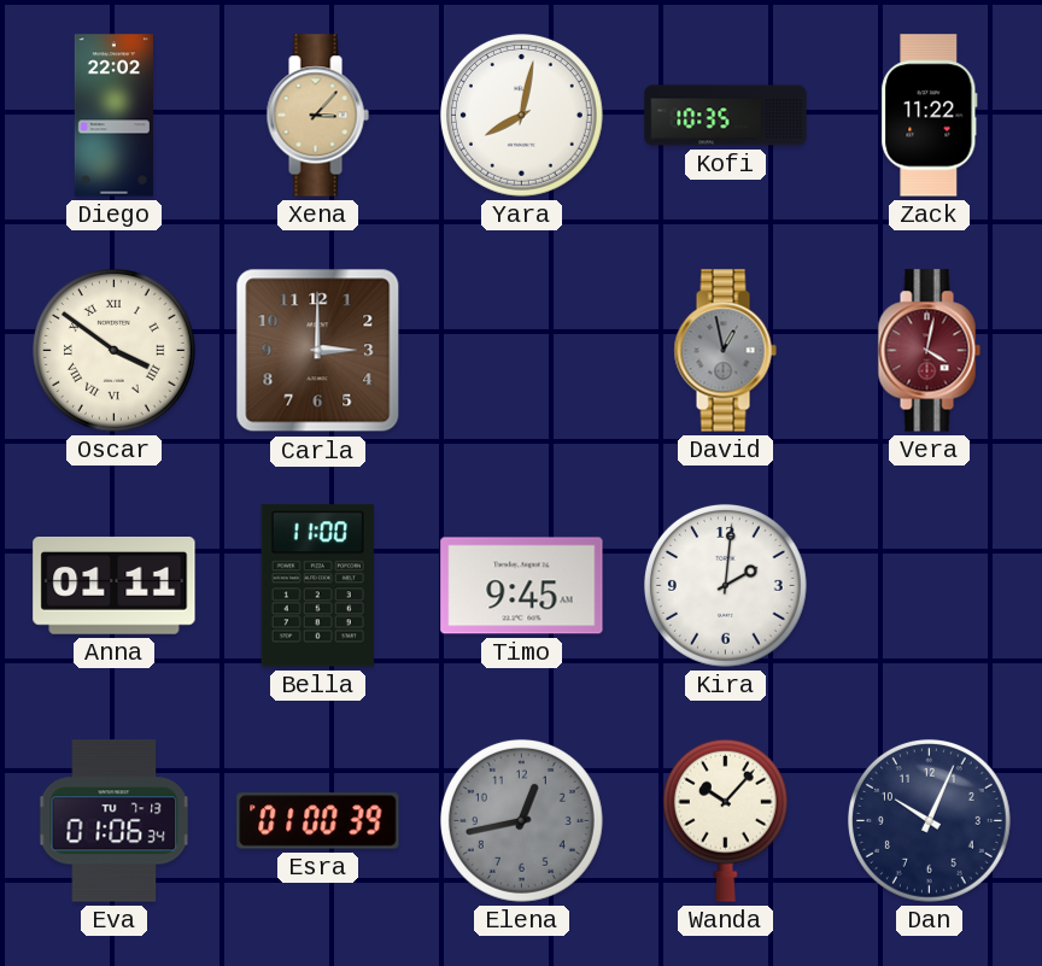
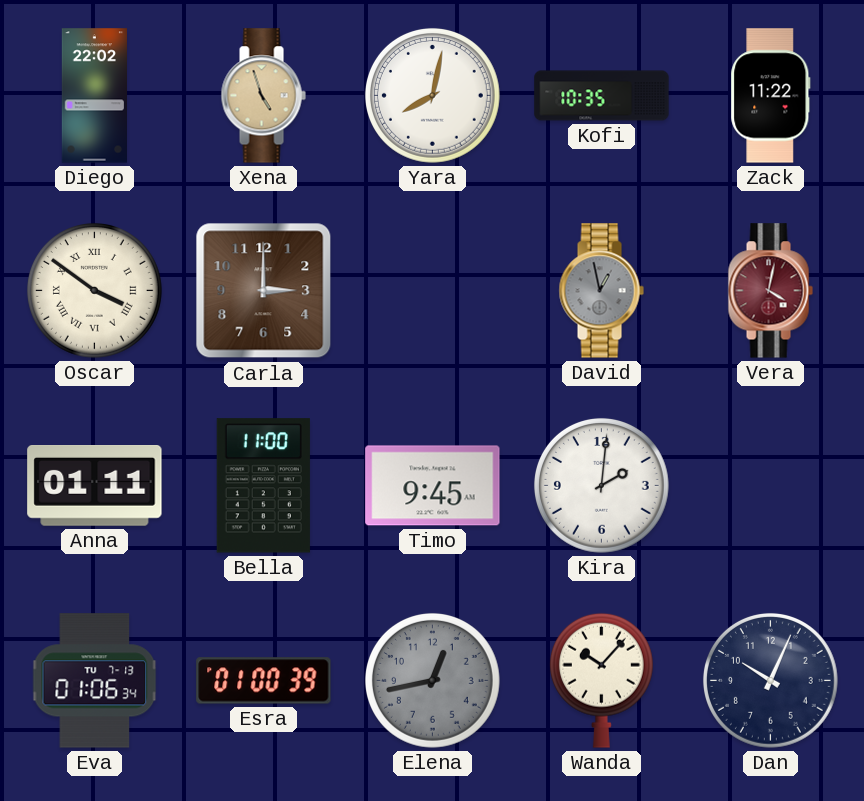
Xena: 3:07 -> 4:57 (263, 96)
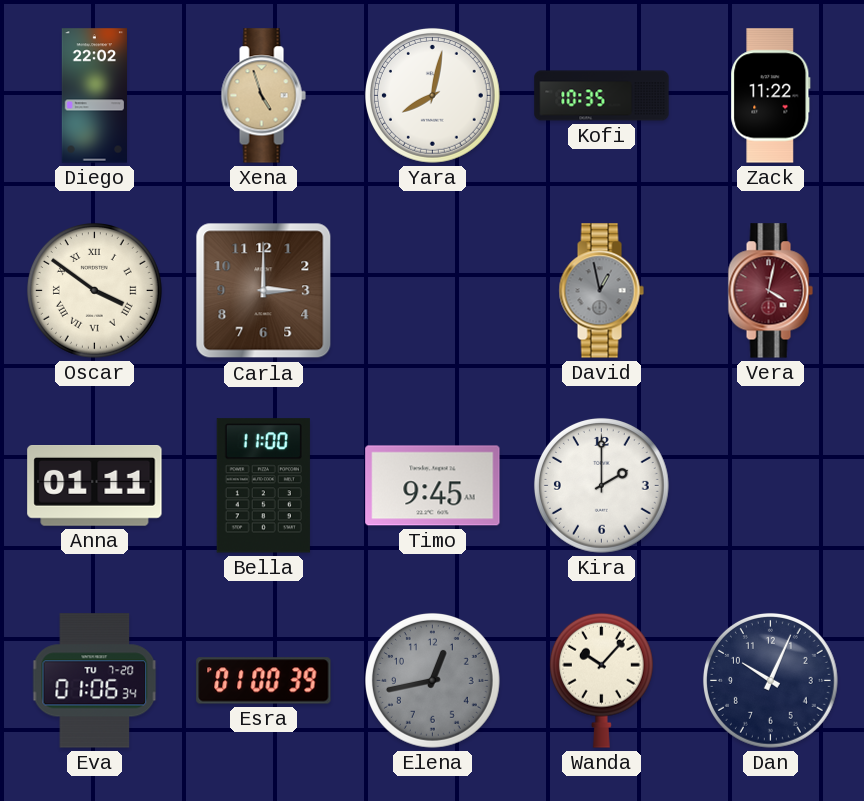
Kira: 2:01 -> 2:00 (601, 485)
Eva date: TU 7-13 -> TU 7-20 (95, 681)
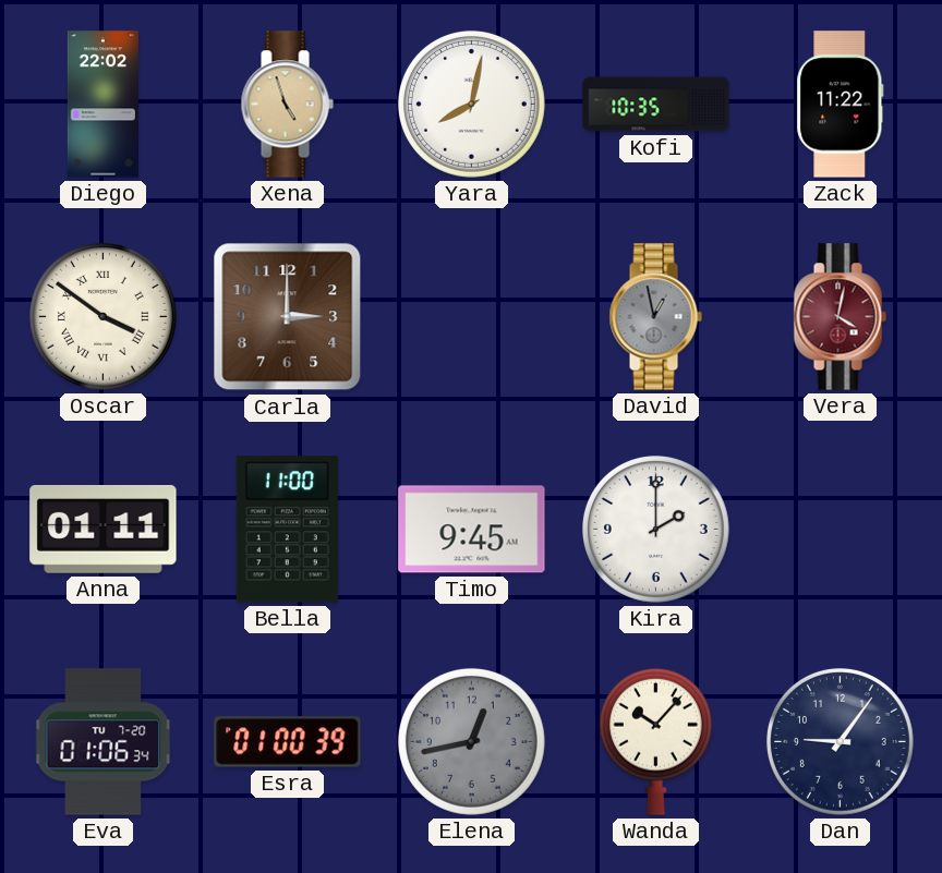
Dan: 10:04 -> 9:06 (840, 741)
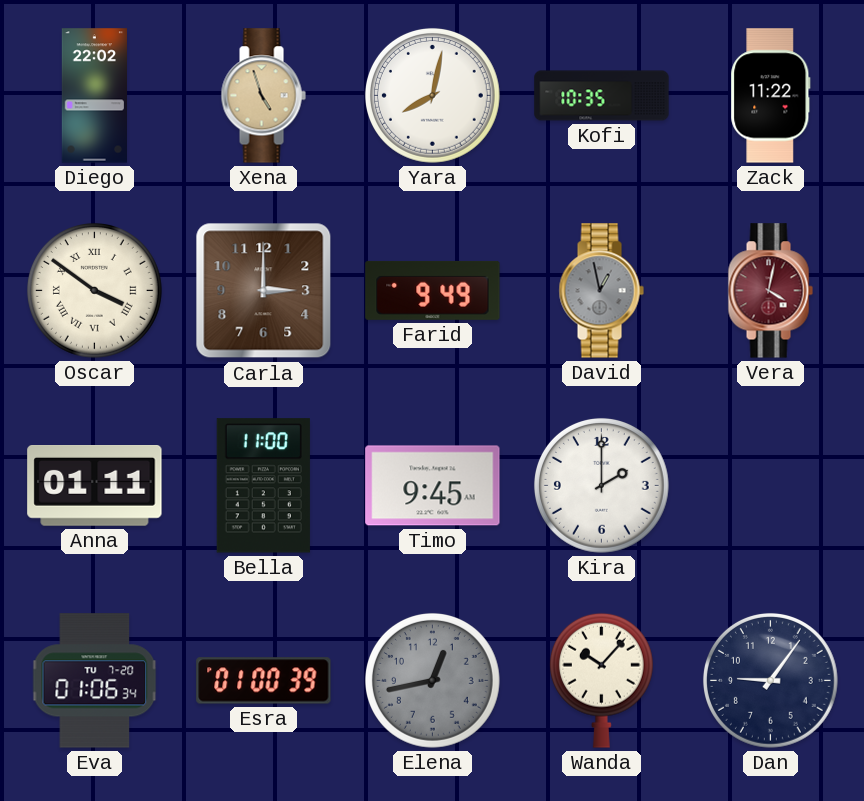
Farid: none -> 9:49 (433, 290)
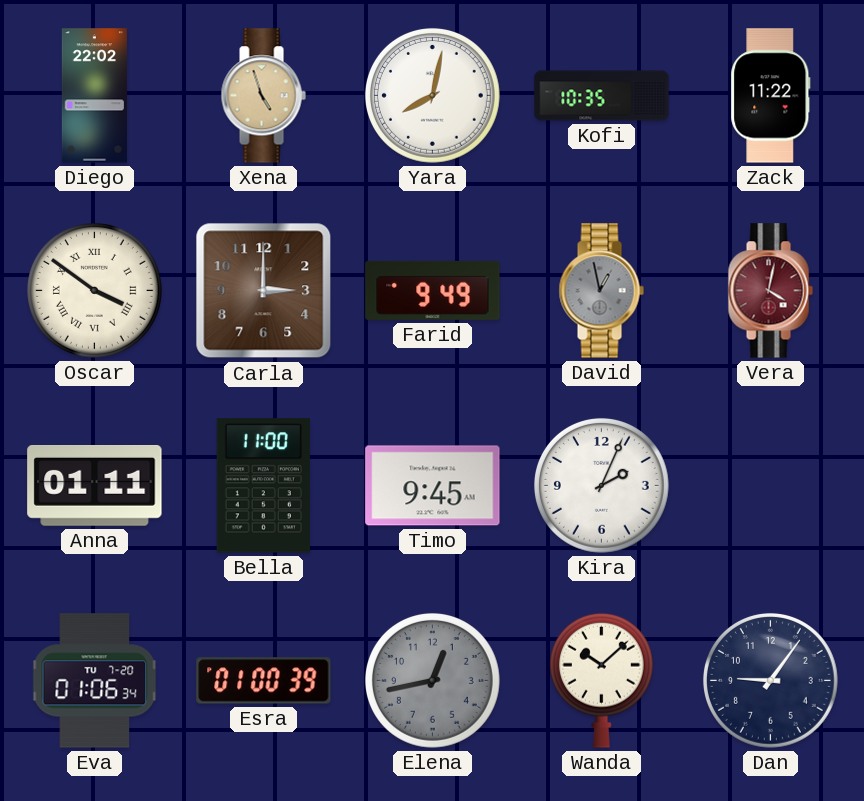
Kira: 2:00 -> 2:04 (601, 485)
Wanda: 10:07 -> 10:08 (601, 680)
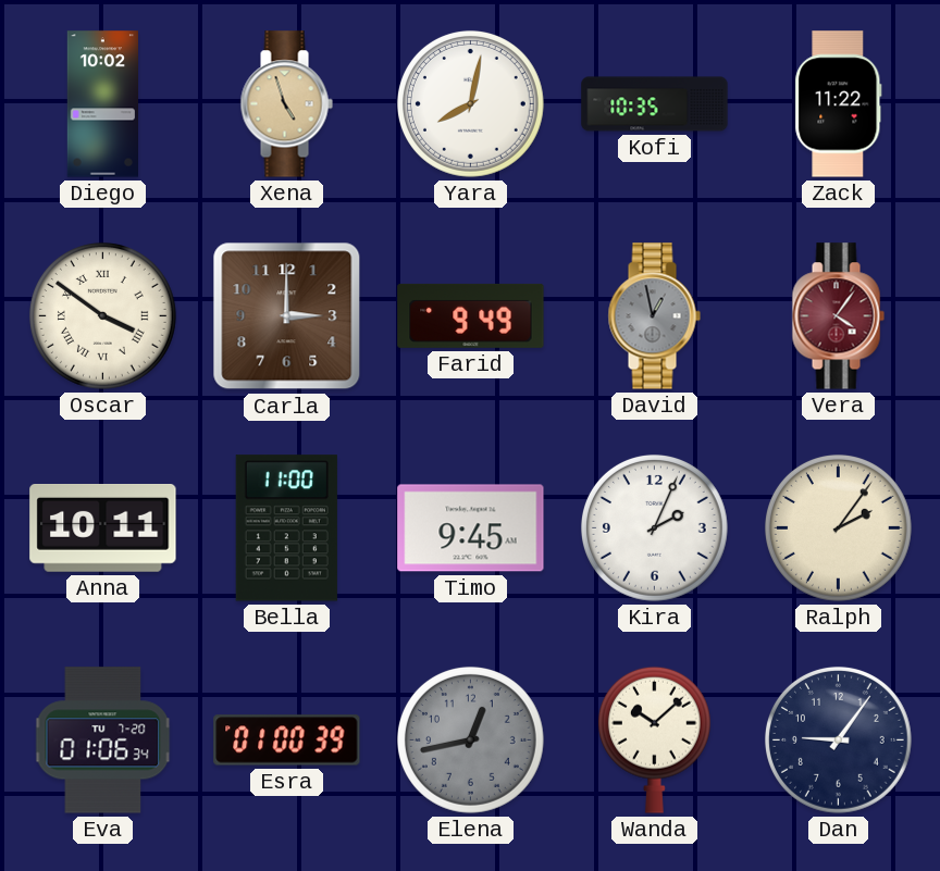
Diego: 22:02 -> 10:02 (102, 104)
Vera: 4:02 -> 4:06 (838, 316)
Anna: 01:11 -> 10:11 (103, 528)
Ralph: none -> 2:06 (838, 527)
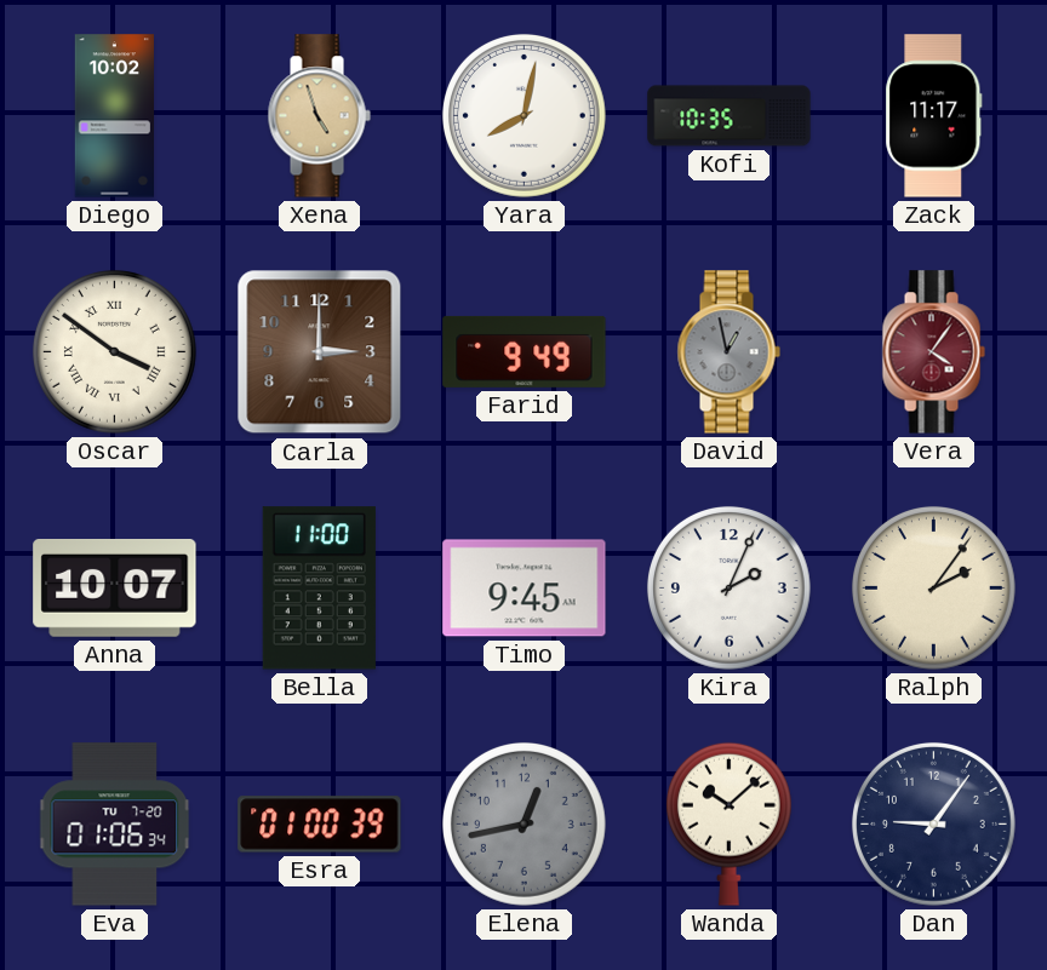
Zack: 11:22 -> 11:17 (934, 116)
Anna: 10:11 -> 10:07 (115, 589)
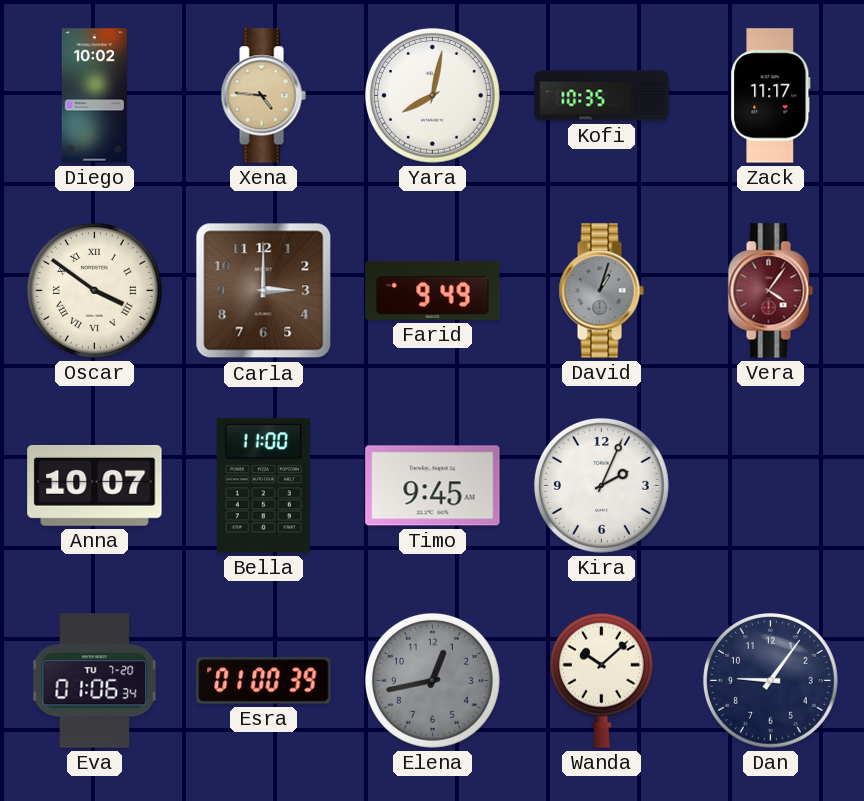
Xena: 4:57 -> 4:46 (263, 96)
David: 12:58 -> 1:03 (601, 291)
Ralph: 2:06 -> none (933, 587)
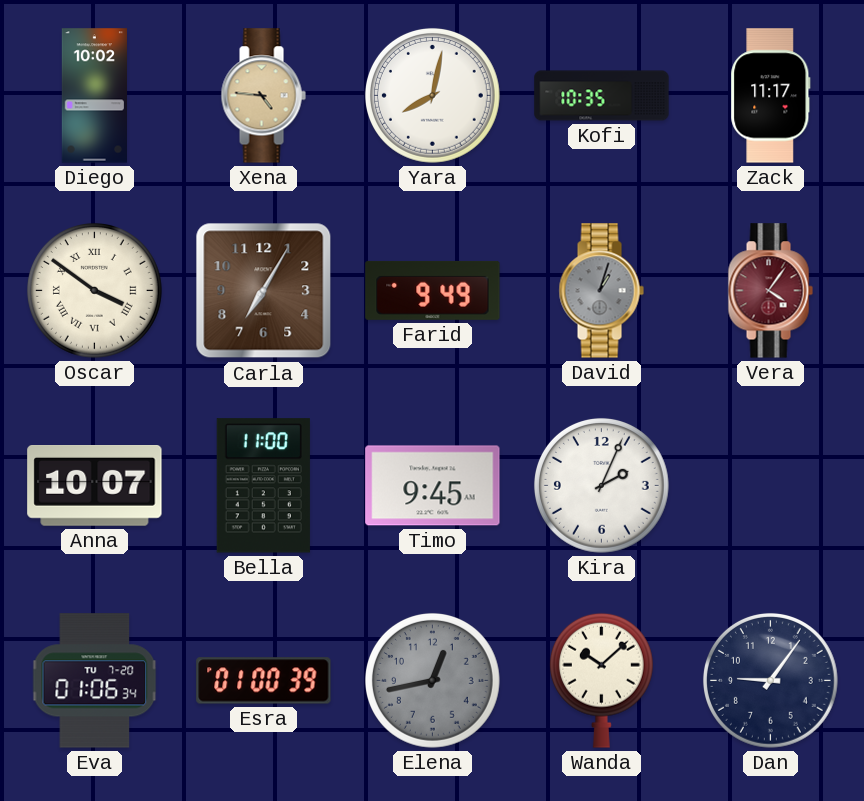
Carla: 3:00 -> 7:05 (264, 291)
